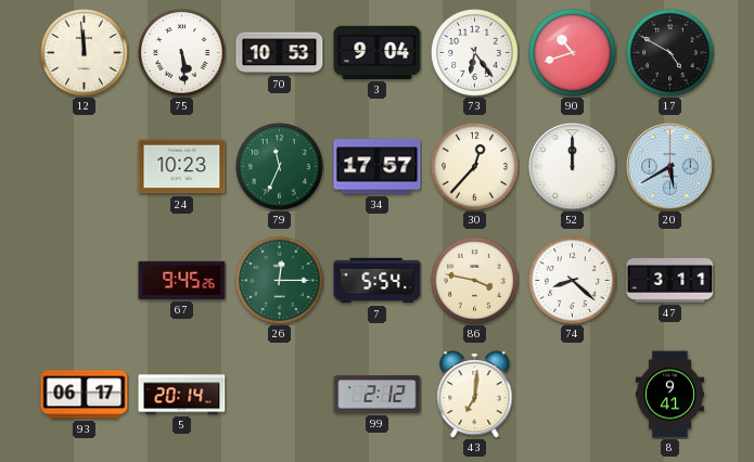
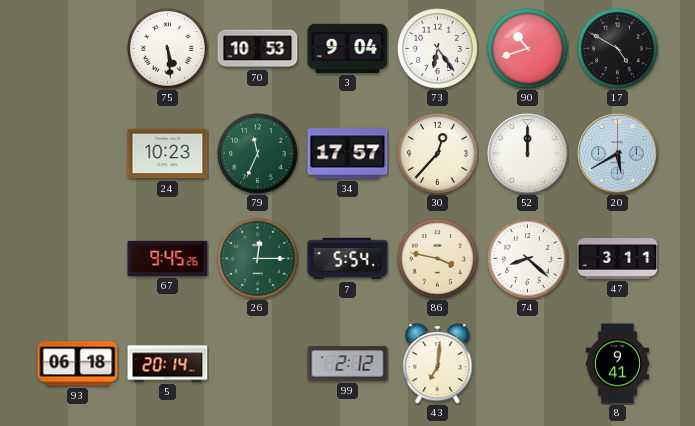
12: 11:59 -> none (85, 53)
93: 06:17 -> 06:18 (78, 364)
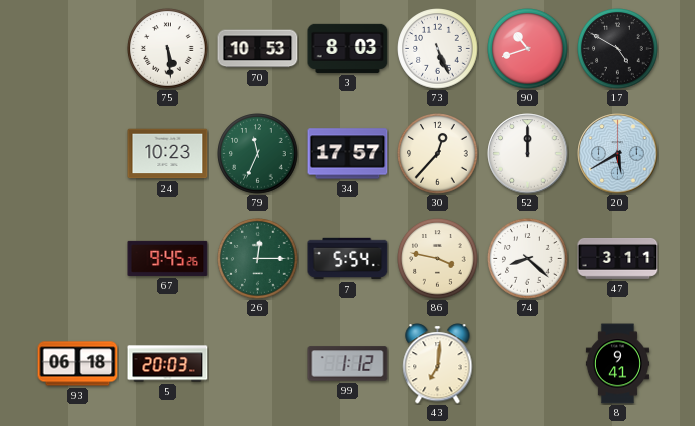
3: 9:04 -> 8:03 (348, 48)
73: 6:24 -> 5:26 (438, 49)
5: 20:14 -> 20:03 (168, 364)
99: 2:12 -> 1:12 (348, 364)
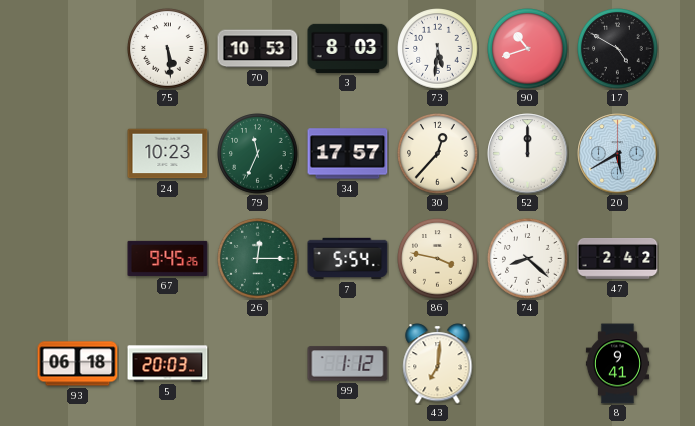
73: 5:26 -> 5:31 (438, 49)
47: 3:11 -> 2:42 (618, 259)
